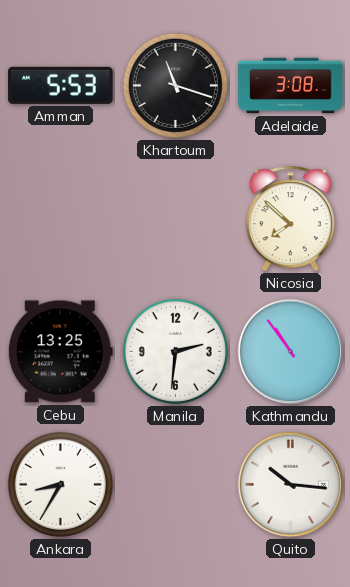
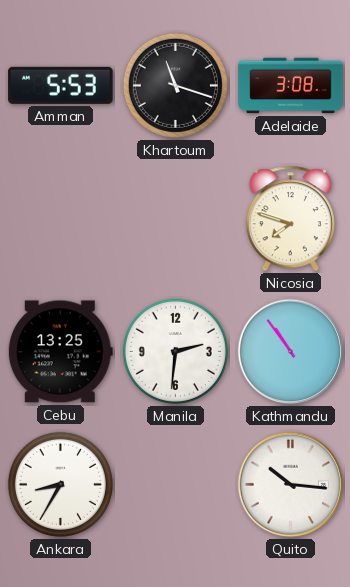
Nicosia: 7:52 -> 7:48 (290, 219)
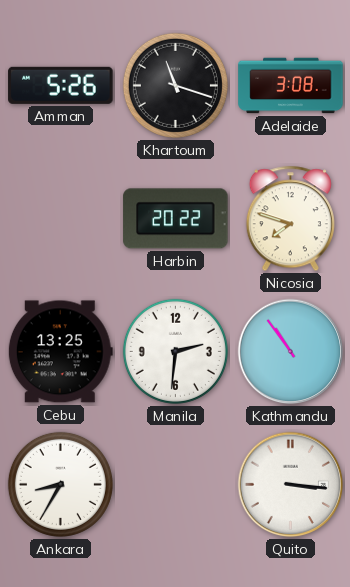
Amman: 5:53 -> 5:26 (61, 85)
Harbin: none -> 20:22 (176, 219)
Quito: 10:16 -> 3:16 (291, 485)
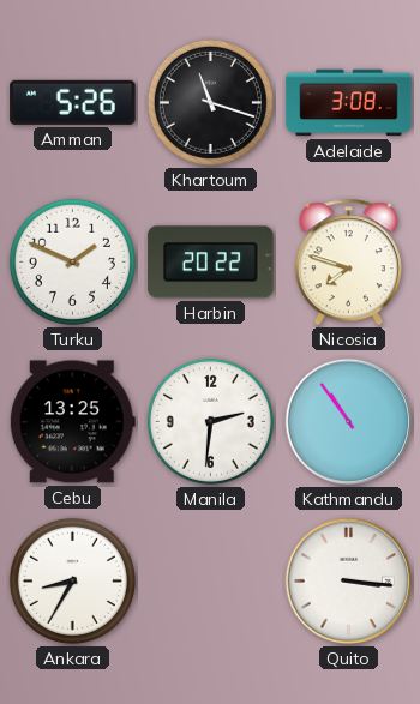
Turku: none -> 1:49 (72, 261)
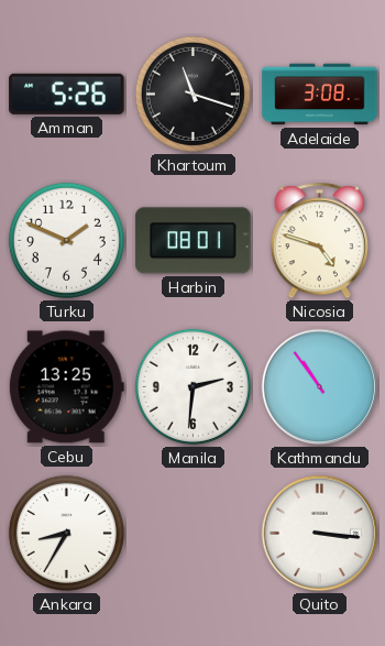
Harbin: 20:22 -> 08:01 (194, 241)
Nicosia: 7:48 -> 4:48 (319, 241)
